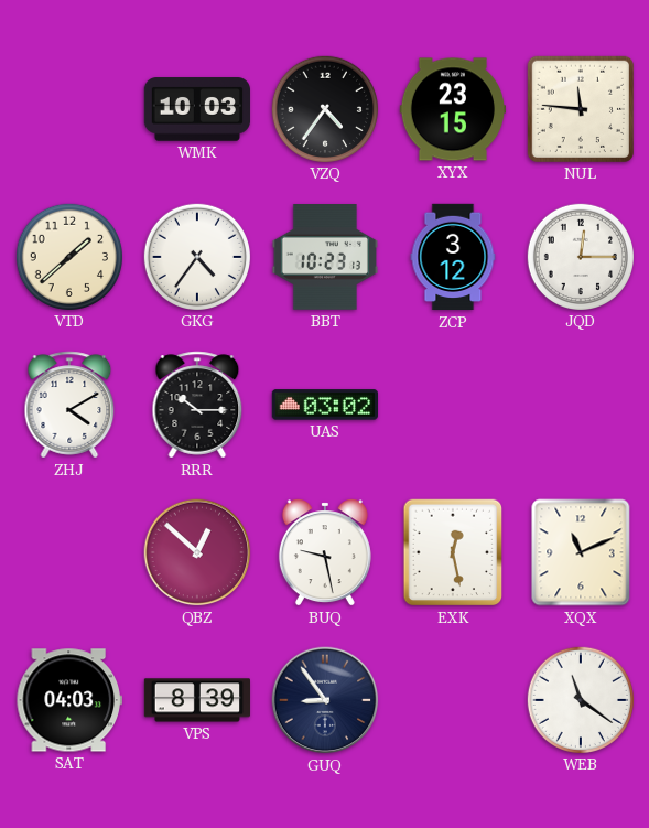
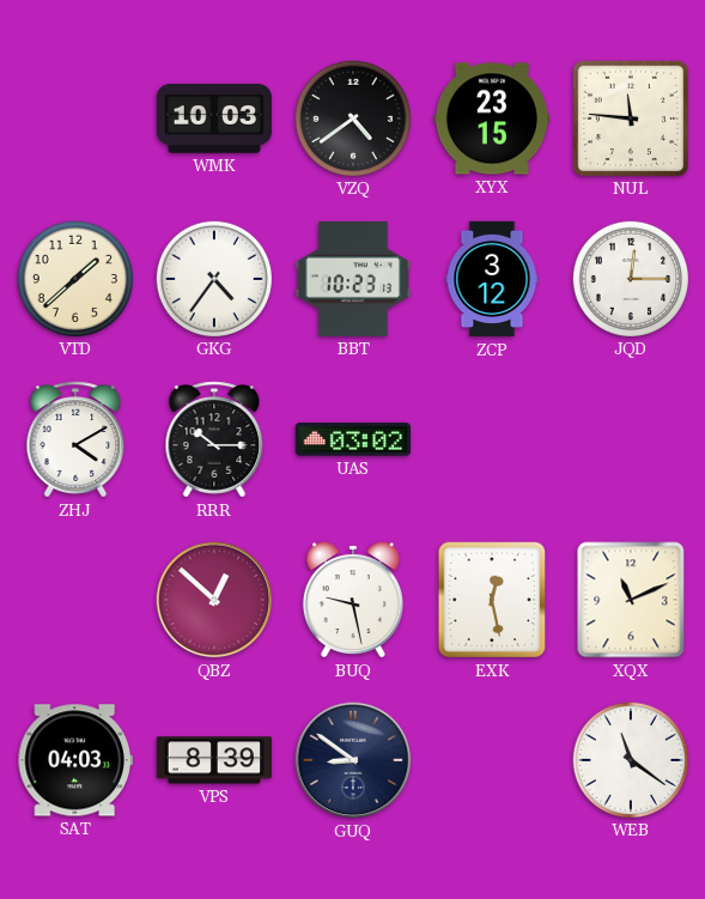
VZQ: 4:36 -> 4:39 (352, 117)
GUQ: 8:54 -> 8:51 (353, 760)
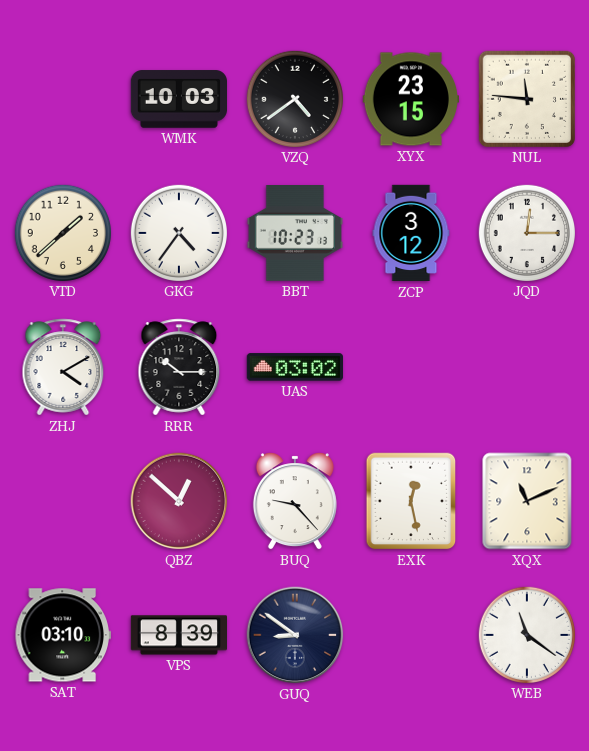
BUQ: 9:28 -> 9:23 (295, 501)
SAT: 04:03 -> 03:10 (63, 635)
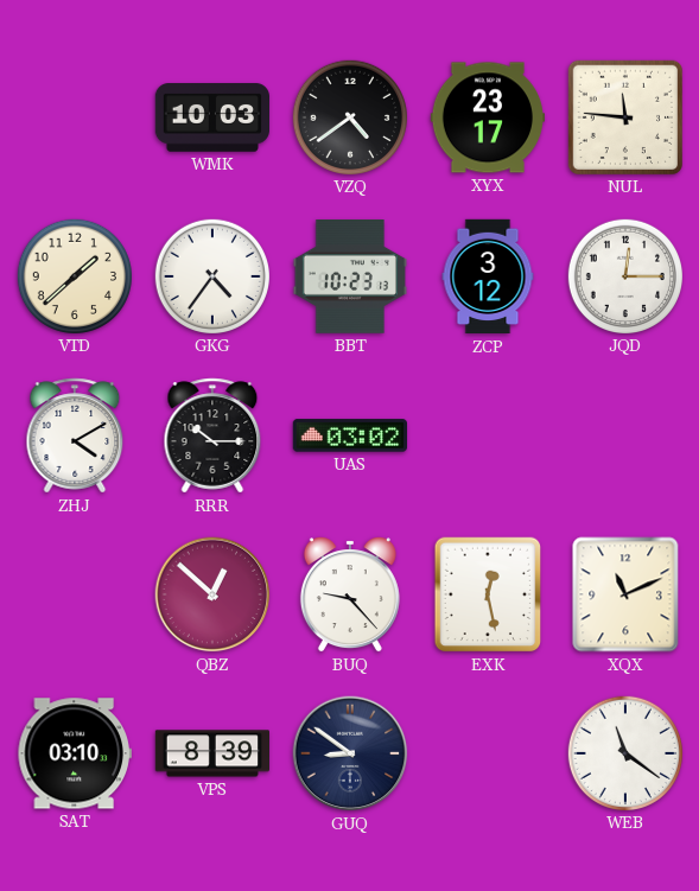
XYX: 23:15 -> 23:17 (487, 117)
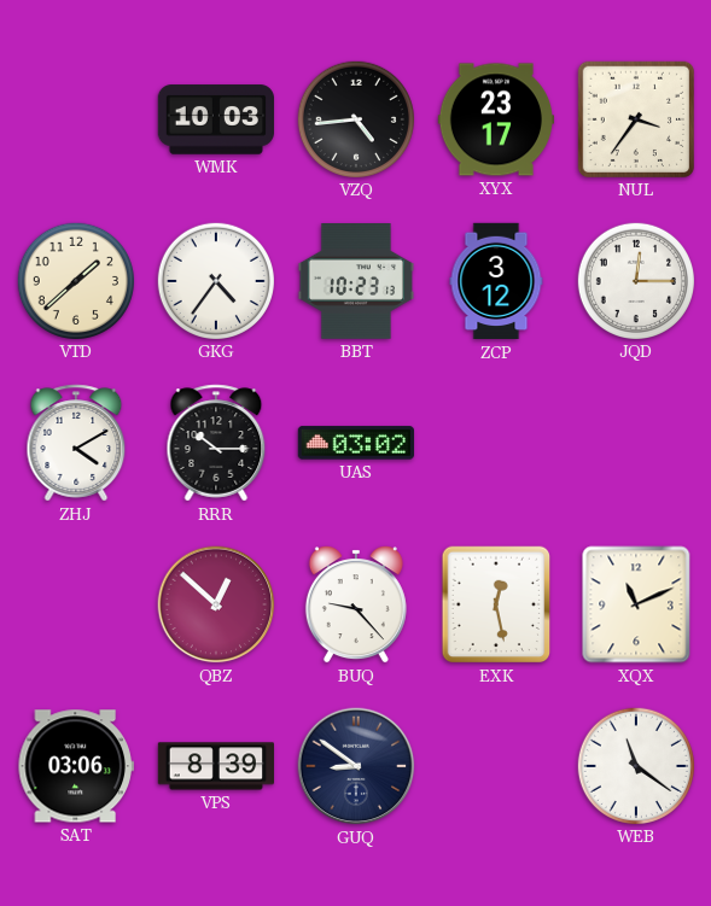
VZQ: 4:39 -> 4:44 (355, 118)
NUL: 11:46 -> 3:36 (636, 119)
SAT: 03:10 -> 03:06 (76, 766)
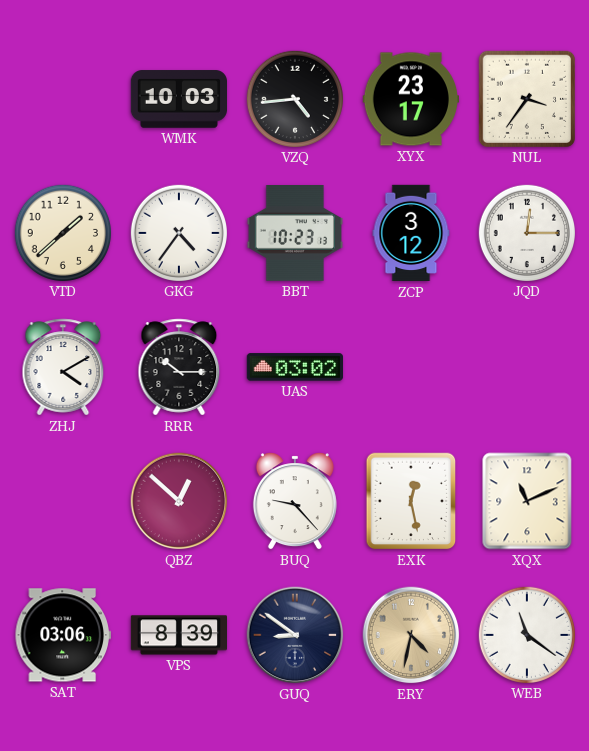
ERY: none -> 4:32 (411, 635)
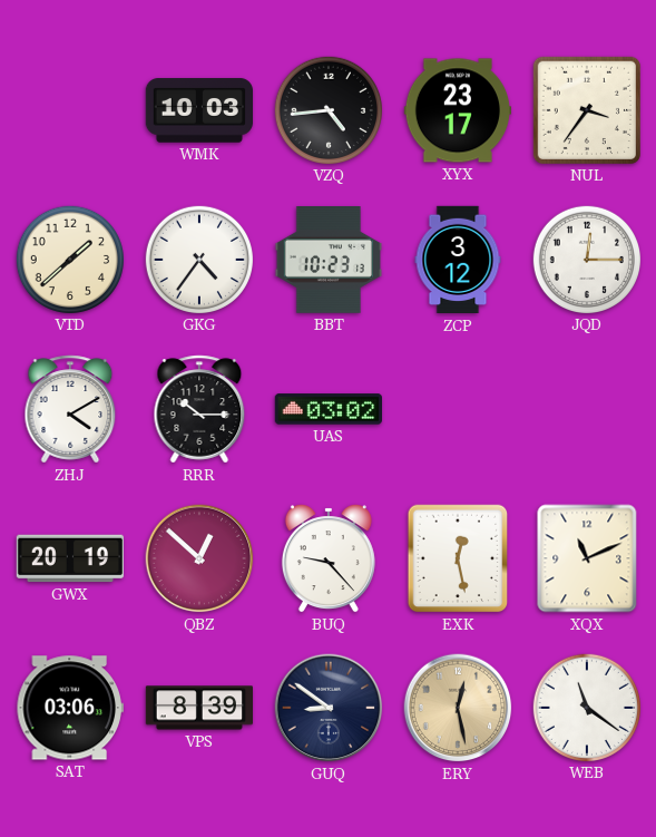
GWX: none -> 20:19 (69, 558)
ERY: 4:32 -> 12:28 (458, 708)
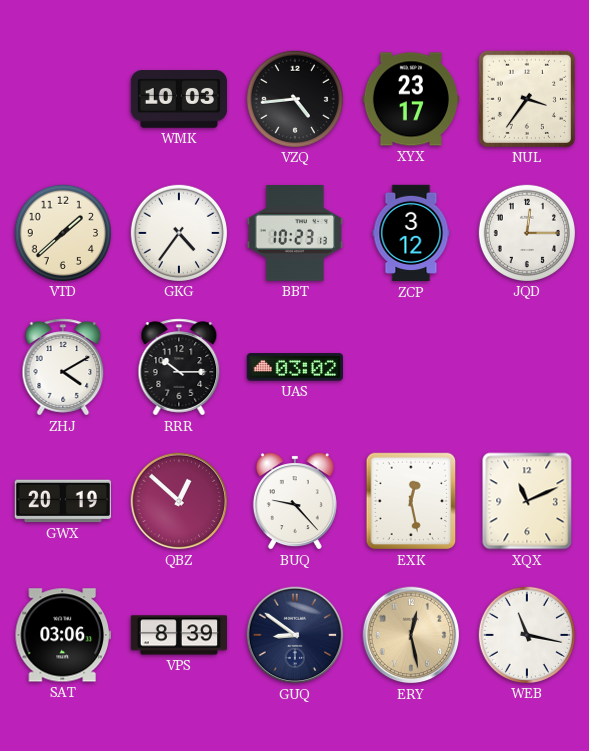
WEB: 11:21 -> 11:17 (526, 634)
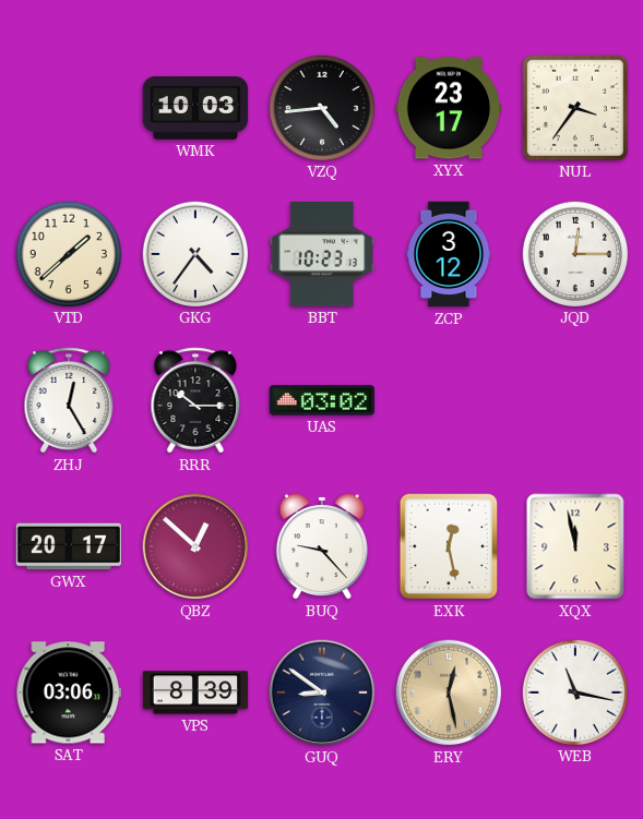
ZHJ: 4:10 -> 12:25 (69, 400)
GWX: 20:19 -> 20:17 (68, 546)
XQX: 11:11 -> 11:58 (575, 546)
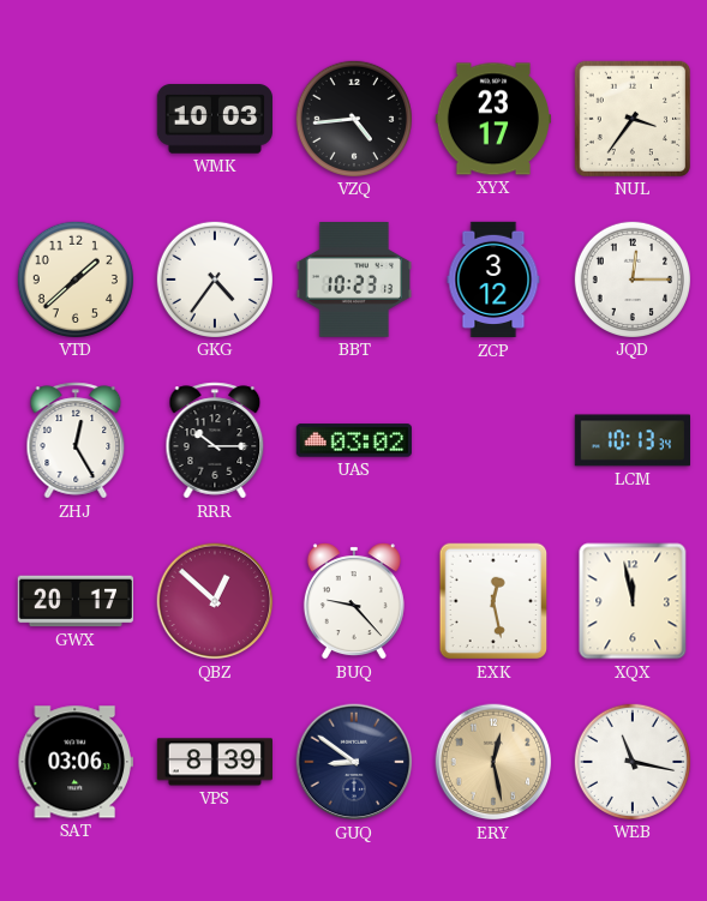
LCM: none -> 10:13 (631, 440)
